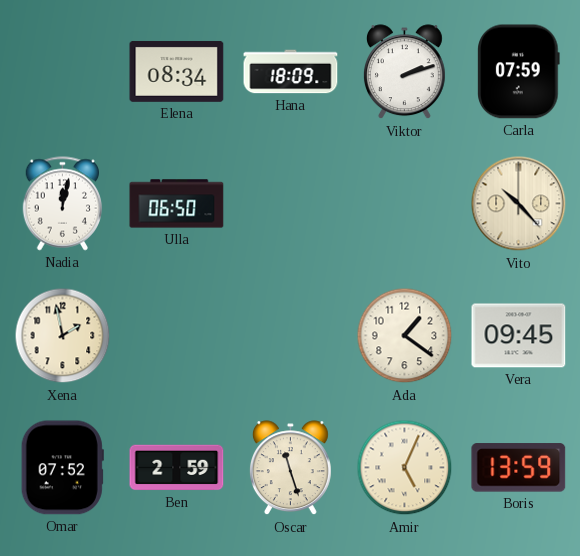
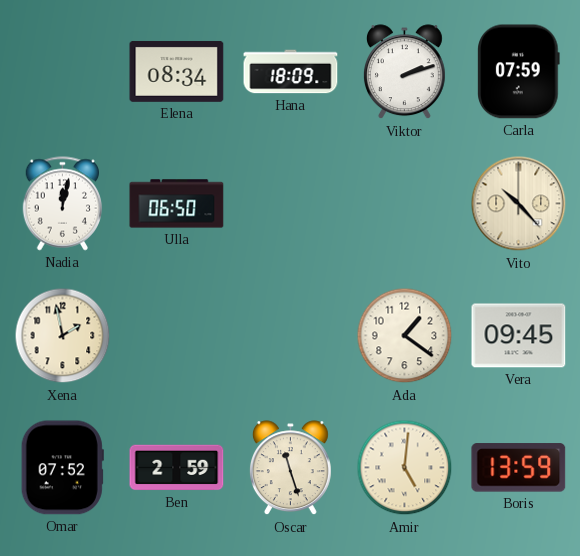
Amir: 5:04 -> 5:01 (405, 468)
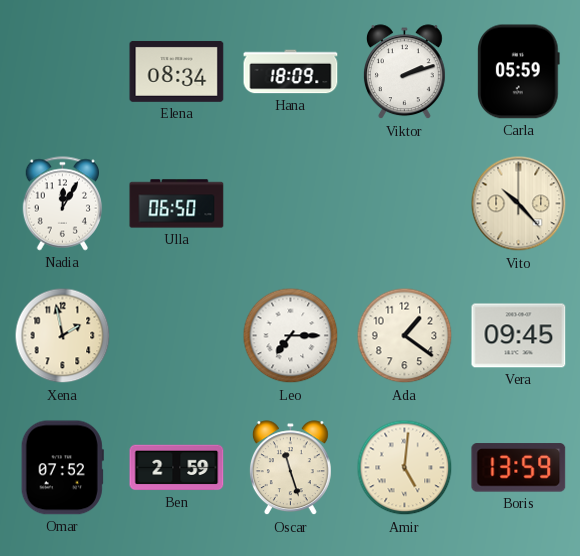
Carla: 07:59 -> 05:59 (519, 72)
Nadia: 12:02 -> 12:05 (63, 204)
Leo: none -> 7:15 (291, 336)
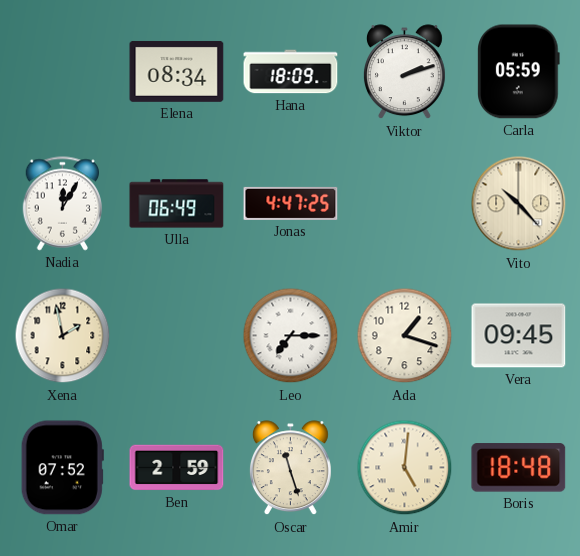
Ulla: 06:50 -> 06:49 (177, 204)
Jonas: none -> 4:47 (291, 203)
Ada: 1:21 -> 1:18 (405, 336)
Boris: 13:59 -> 18:48 (519, 468)
